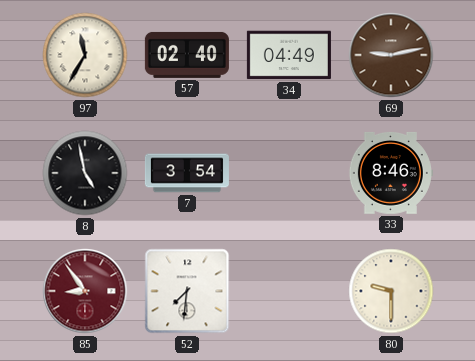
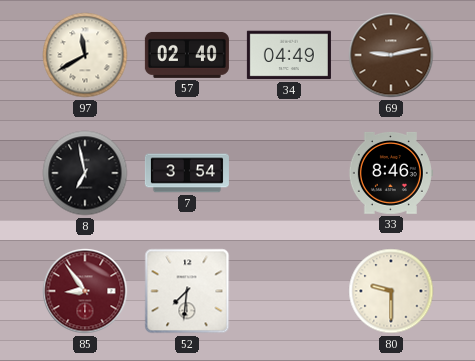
97: 11:35 -> 11:40 (85, 55)
8: 4:58 -> 6:58 (85, 173)
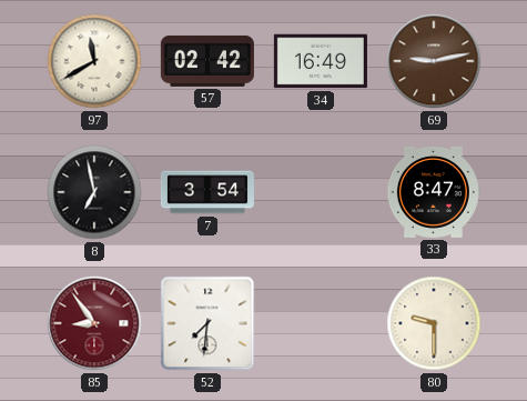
57: 02:40 -> 02:42 (207, 61)
34: 04:49 -> 16:49 (321, 61)
33: 8:46 -> 8:47 (433, 192)
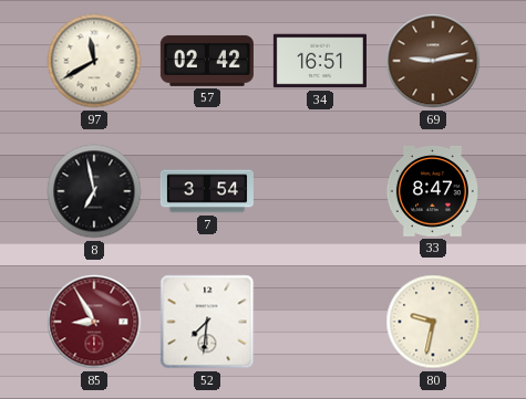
34: 16:49 -> 16:51 (320, 61)
85: 8:54 -> 8:55 (94, 322)
80: 9:30 -> 9:32 (433, 322)
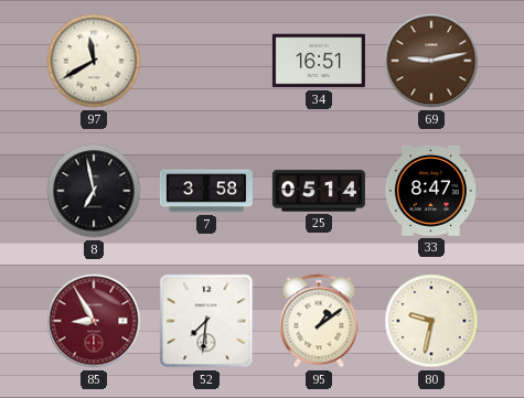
57: 02:42 -> none (207, 61)
7: 3:54 -> 3:58 (206, 191)
25: none -> 05:14 (319, 191)
95: none -> 1:09 (319, 321)
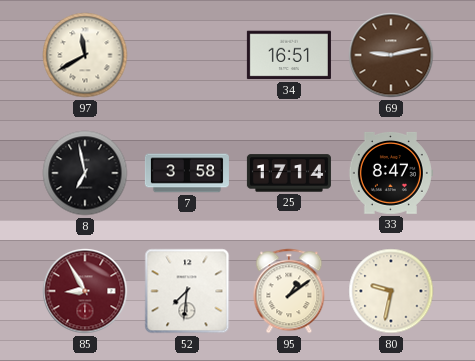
25: 05:14 -> 17:14 (289, 173)
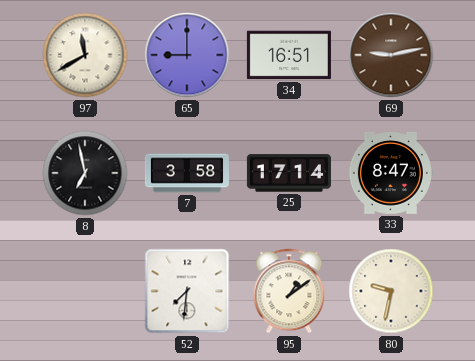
65: none -> 9:00 (187, 55)
85: 8:55 -> none (85, 291)
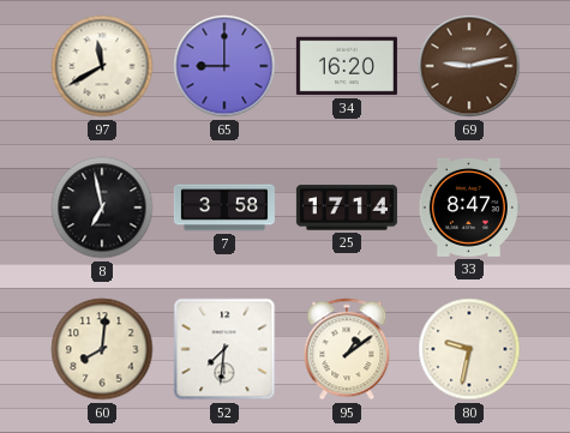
34: 16:51 -> 16:20 (347, 66)
60: none -> 8:01 (102, 349)
